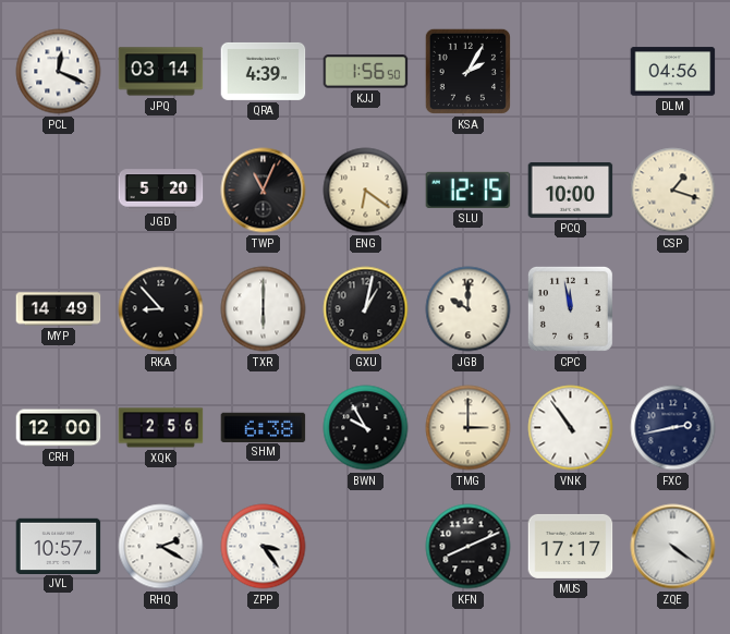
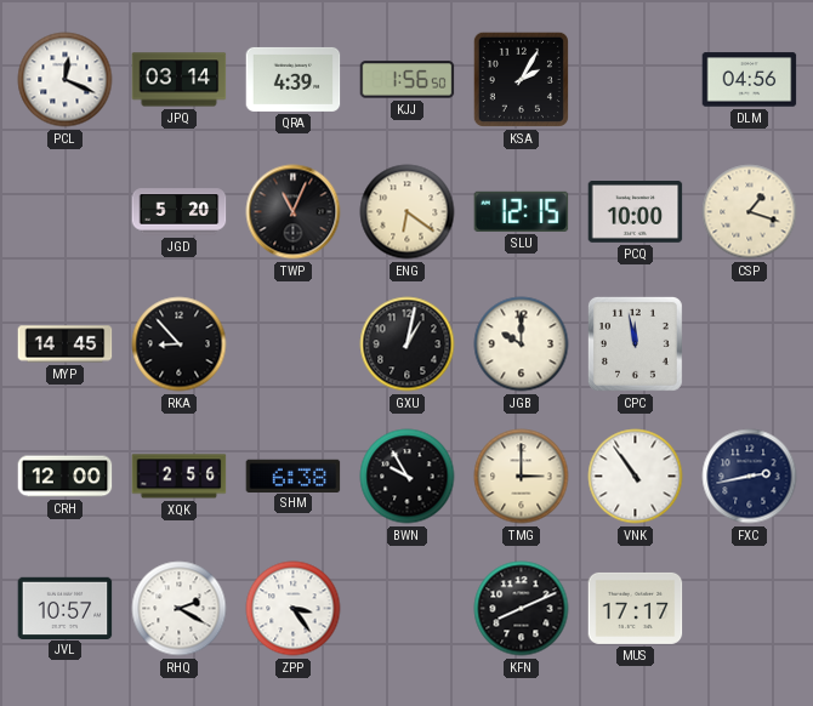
MYP: 14:49 -> 14:45 (66, 345)
TXR: 6:00 -> none (264, 309)
ZQE: 4:21 -> none (673, 547)
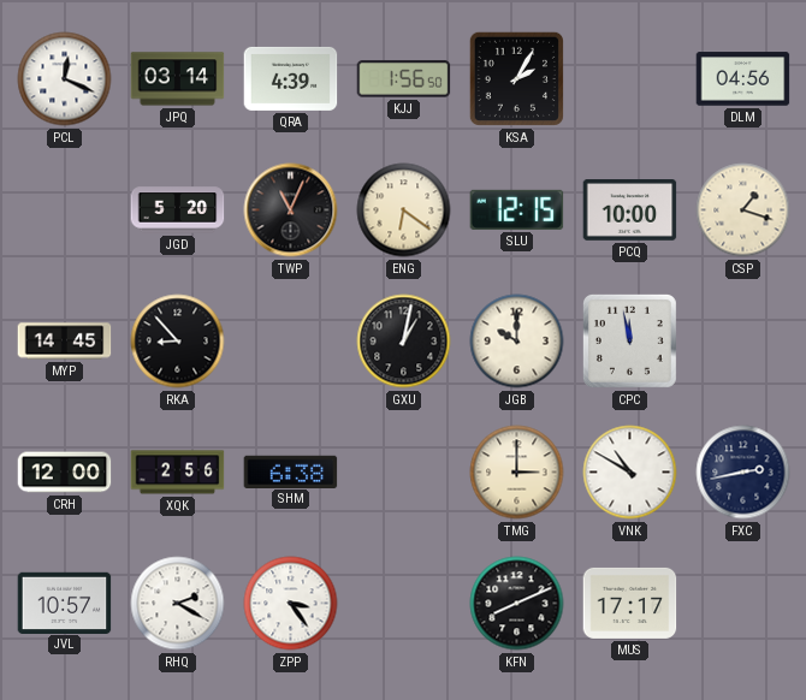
BWN: 9:55 -> none (408, 477)
VNK: 10:54 -> 10:50 (630, 473)
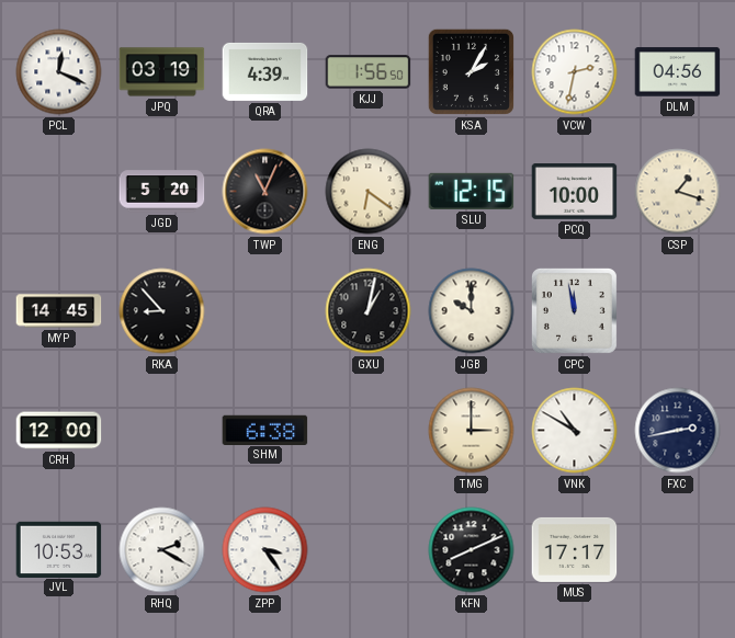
JPQ: 03:14 -> 03:19 (162, 72)
VCW: none -> 2:32 (575, 72)
XQK: 2:56 -> none (178, 473)
JVL: 10:57 -> 10:53 (59, 549)
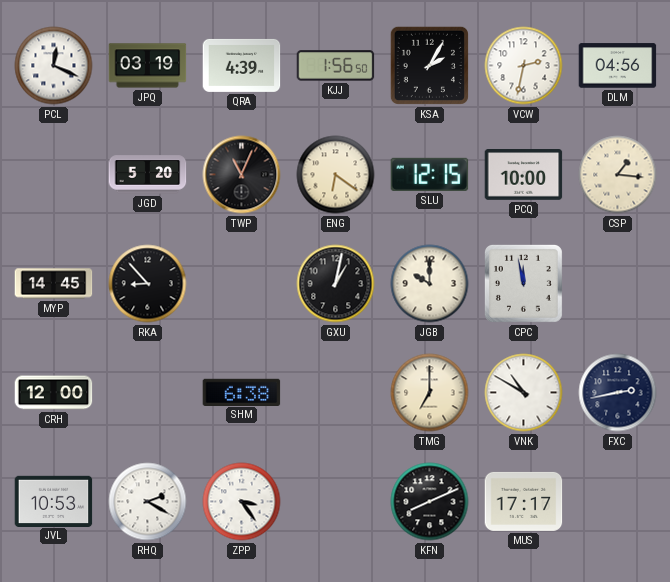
CSP: 1:18 -> 1:16 (618, 175)
TMG: 3:00 -> 7:00 (430, 393)
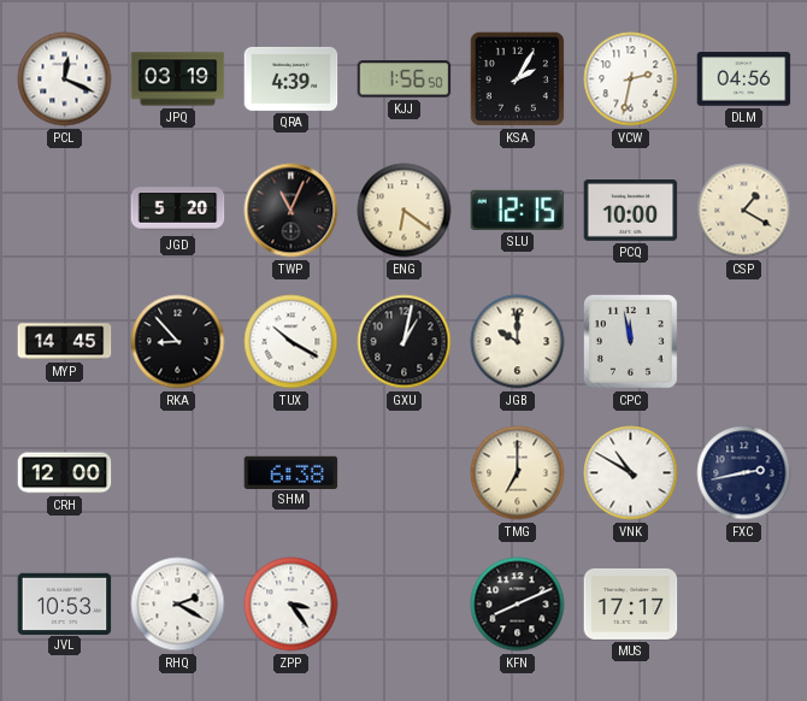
CSP: 1:16 -> 1:20 (744, 211)
TUX: none -> 10:20 (291, 342)
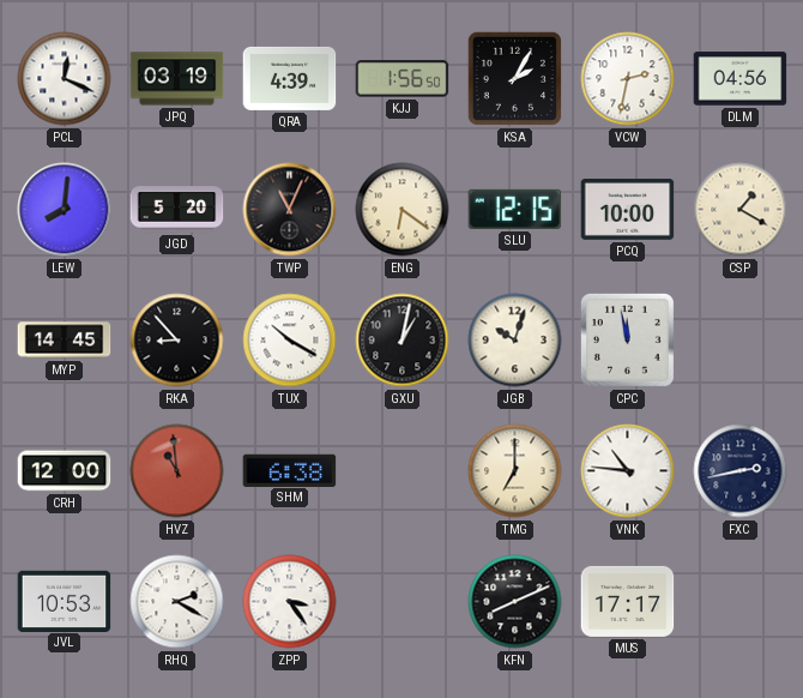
LEW: none -> 8:01 (65, 210)
JGB: 10:00 -> 10:03 (515, 341)
HVZ: none -> 10:59 (177, 471)
VNK: 10:50 -> 10:46 (628, 471)
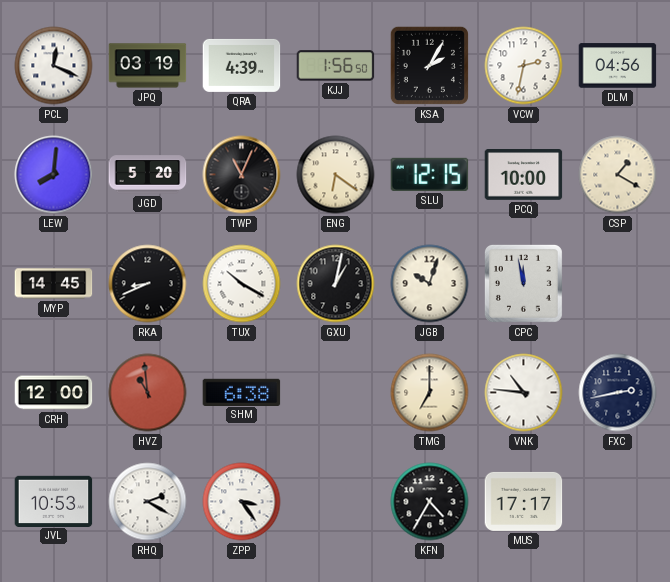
RKA: 8:53 -> 8:41 (148, 284)
KFN: 8:11 -> 4:35 (430, 502)
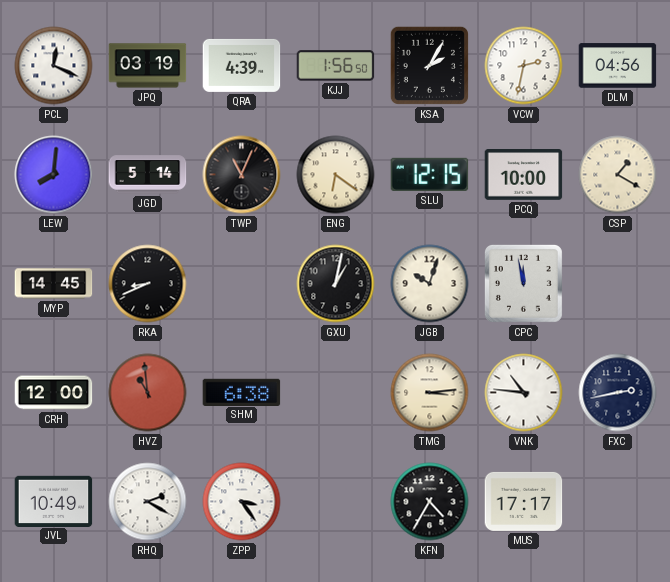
JGD: 5:20 -> 5:14 (148, 175)
TUX: 10:20 -> none (242, 284)
TMG: 7:00 -> 3:14 (430, 393)
JVL: 10:53 -> 10:49 (54, 501)
